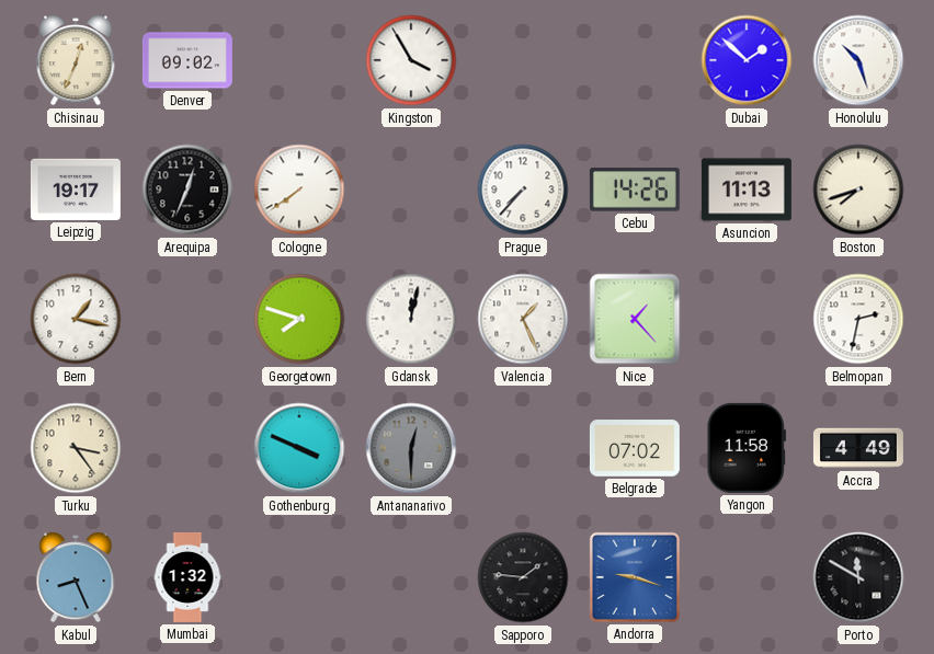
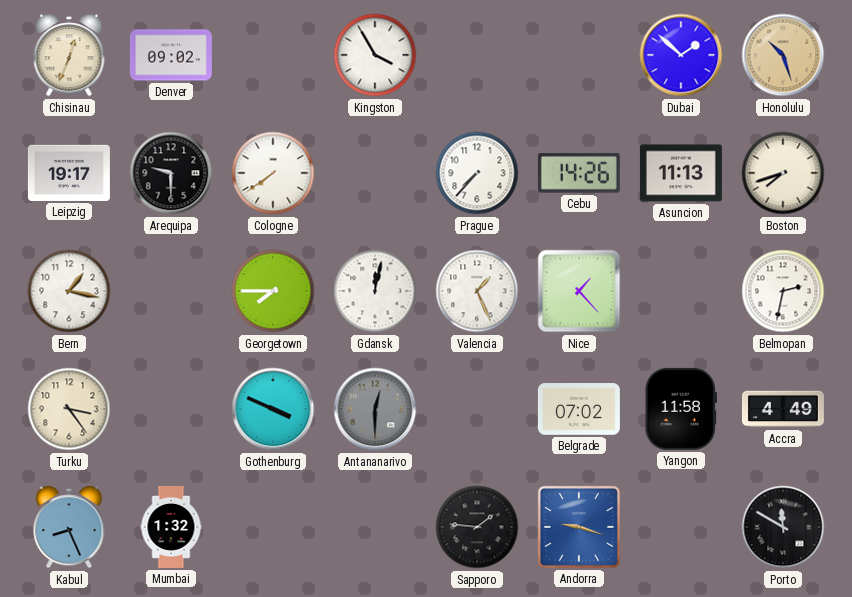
Honolulu dial: white -> champagne (783, 55)
Arequipa: 12:34 -> 9:30 (171, 173)
Georgetown: 7:48 -> 7:45 (273, 291)
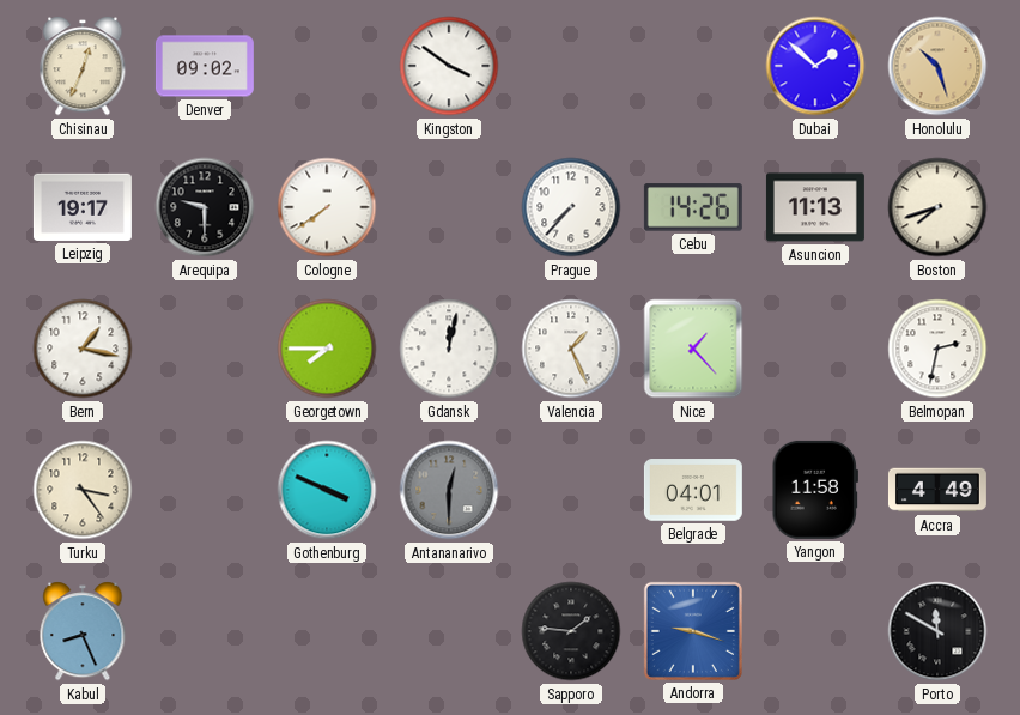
Kingston: 3:55 -> 3:51 (449, 66)
Belgrade: 07:02 -> 04:01 (693, 490)
Mumbai: 1:32 -> none (171, 527)
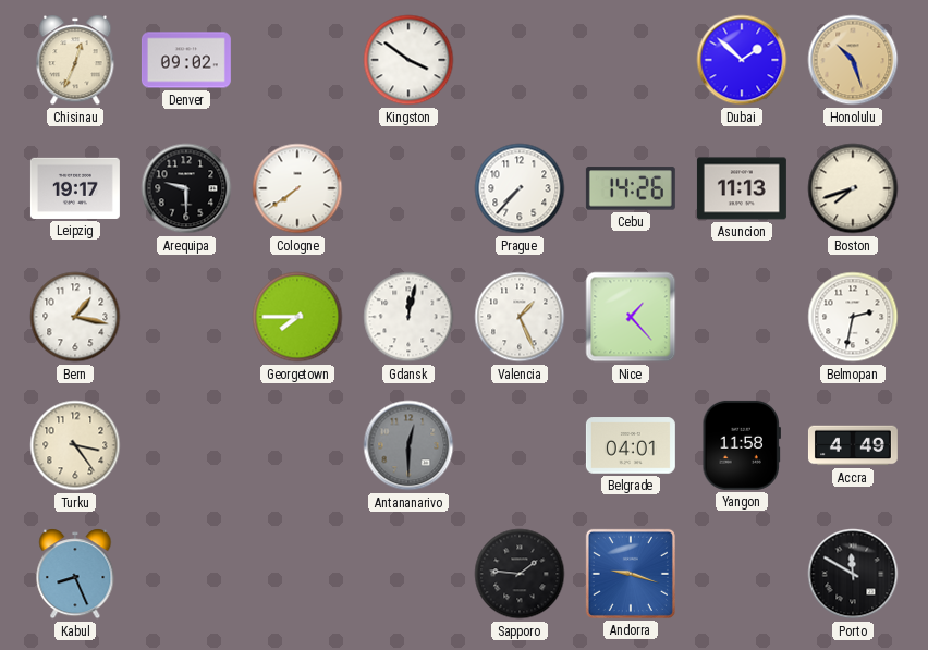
Gothenburg: 3:49 -> none (327, 490)
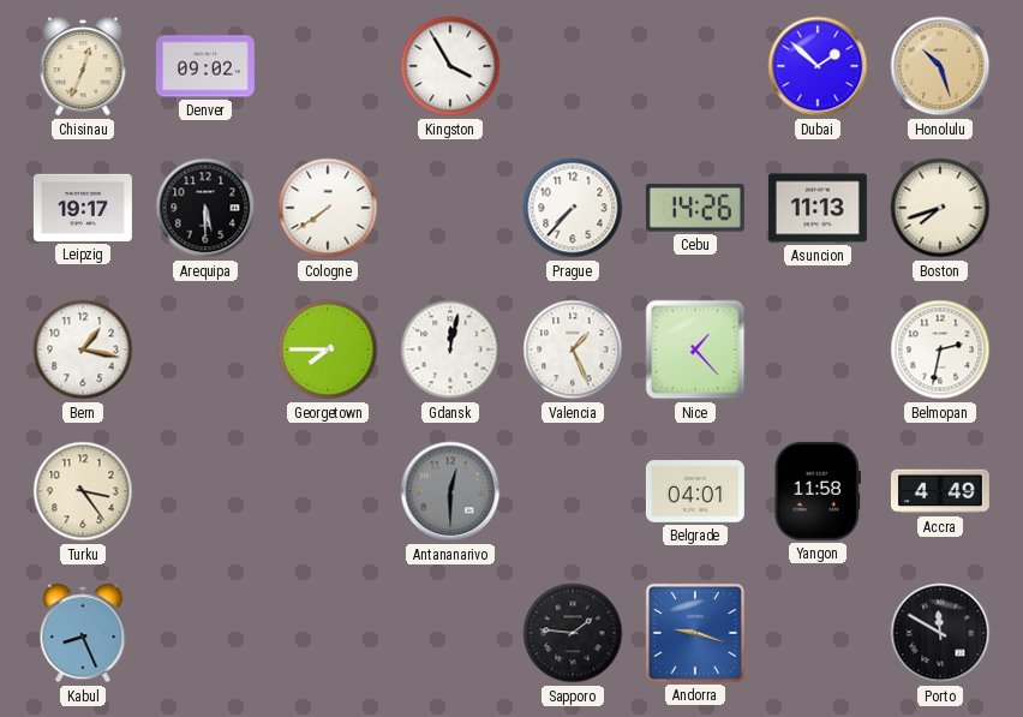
Kingston: 3:51 -> 3:55 (450, 66)
Arequipa: 9:30 -> 5:30 (205, 208)
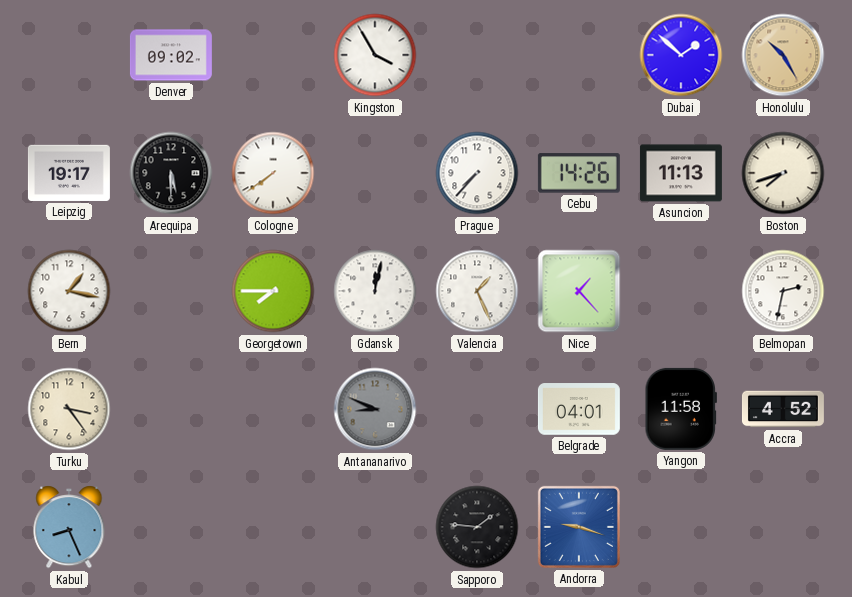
Chisinau: 12:34 -> none (83, 66)
Honolulu: 10:27 -> 10:25 (783, 55)
Antananarivo: 12:30 -> 8:49 (375, 409)
Accra: 4:49 -> 4:52 (783, 409)
Porto: 11:50 -> none (940, 633)
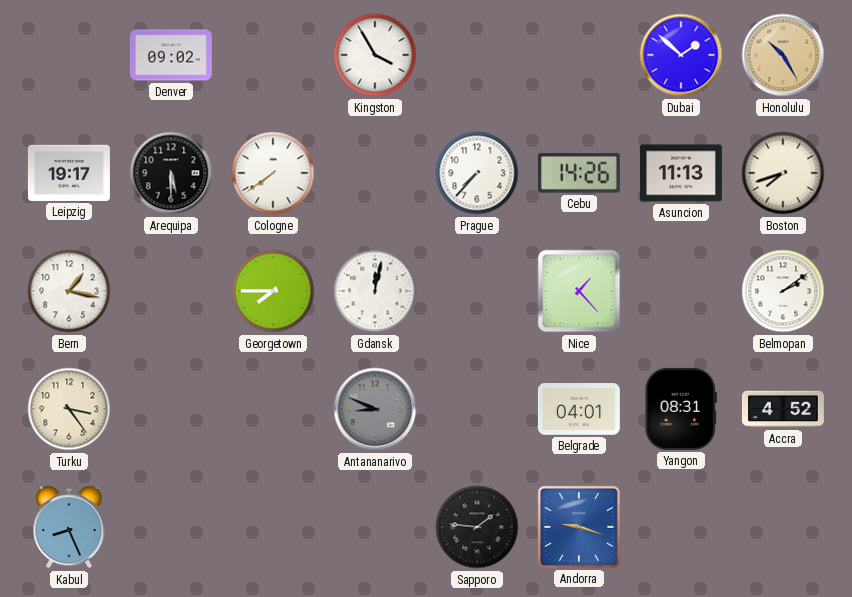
Valencia: 1:26 -> none (477, 291)
Belmopan: 2:32 -> 2:09 (783, 291)
Yangon: 11:58 -> 08:31 (681, 409)
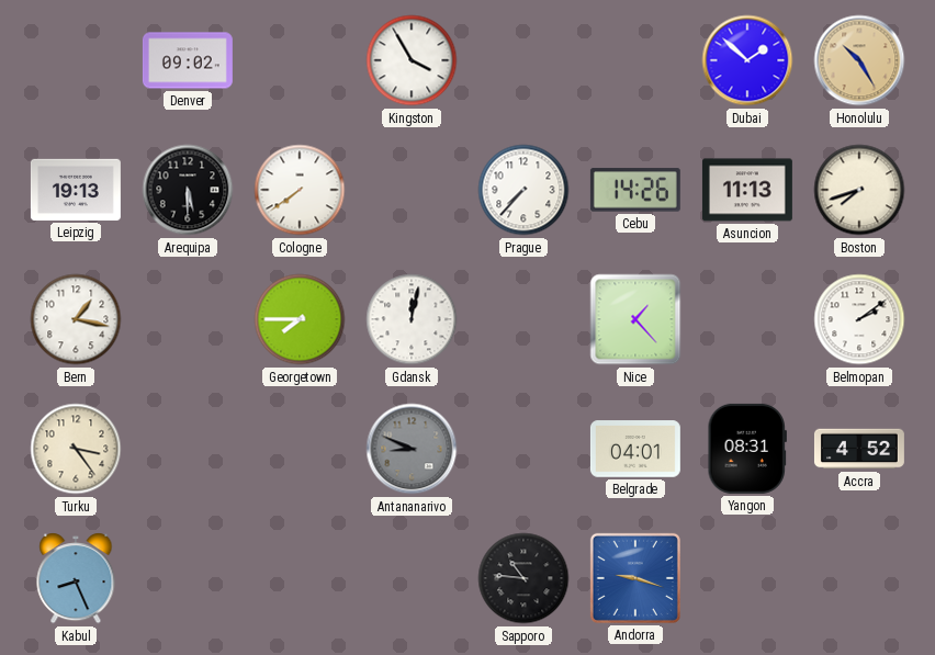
Leipzig: 19:17 -> 19:13 (76, 190)
Sapporo: 1:46 -> 10:46 (523, 578)
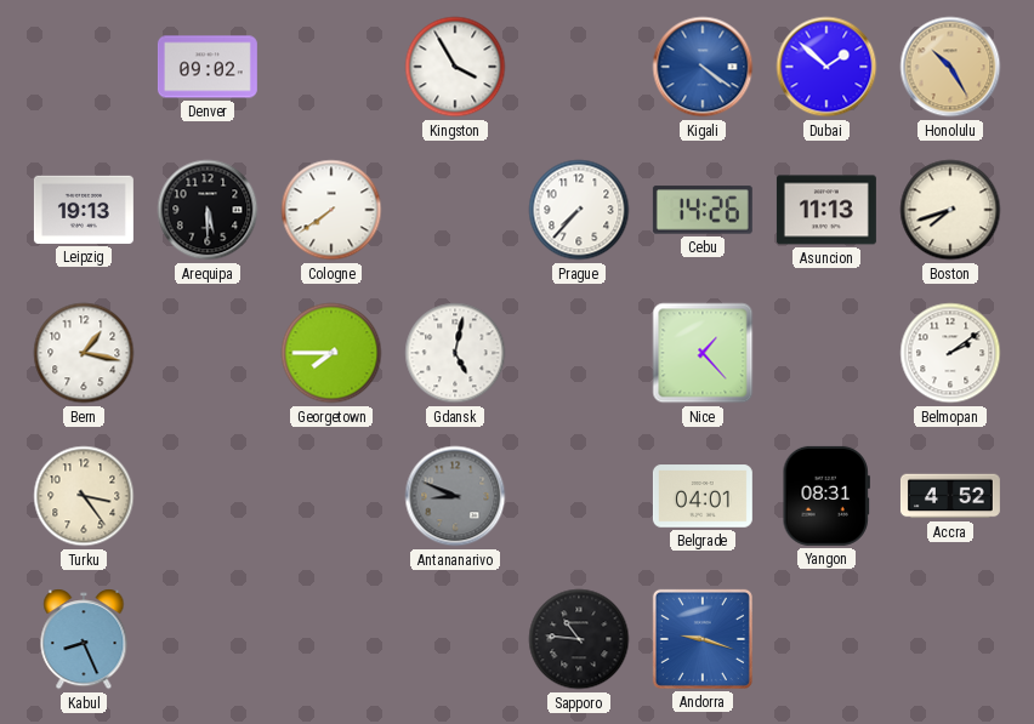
Kigali: none -> 4:21 (703, 67)
Gdansk: 12:02 -> 5:02 (455, 353)
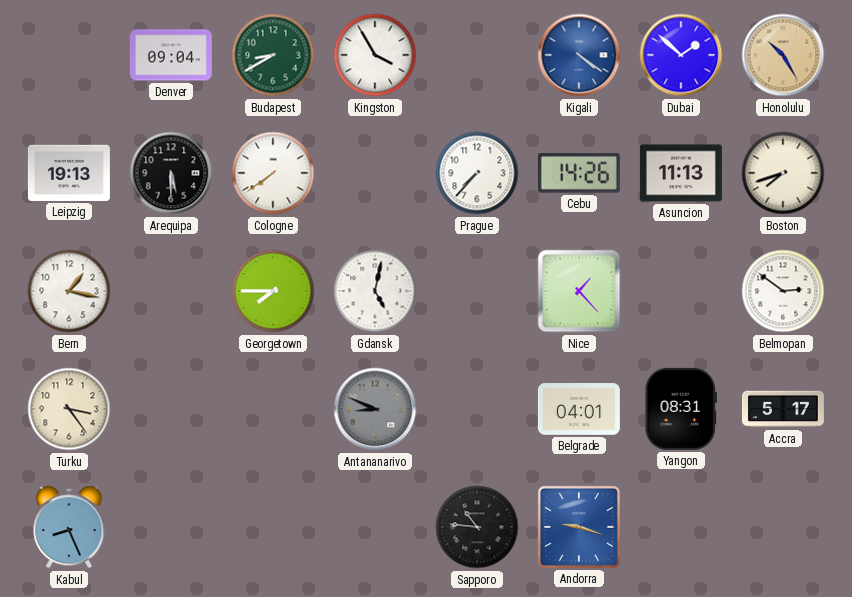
Denver: 09:02 -> 09:04 (171, 55)
Budapest: none -> 8:40 (273, 55)
Belmopan: 2:09 -> 2:51 (783, 291)
Accra: 4:52 -> 5:17 (783, 409)
